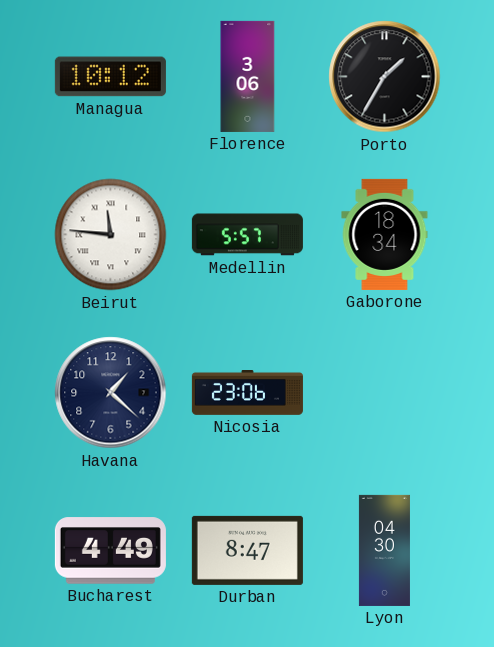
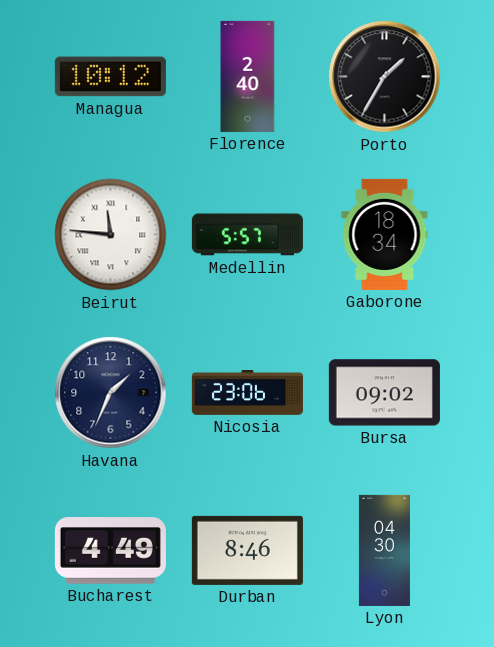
Florence: 3:06 -> 2:40 (248, 76)
Havana: 1:22 -> 1:34 (111, 393)
Bursa: none -> 09:02 (384, 393)
Durban: 8:47 -> 8:46 (247, 550)
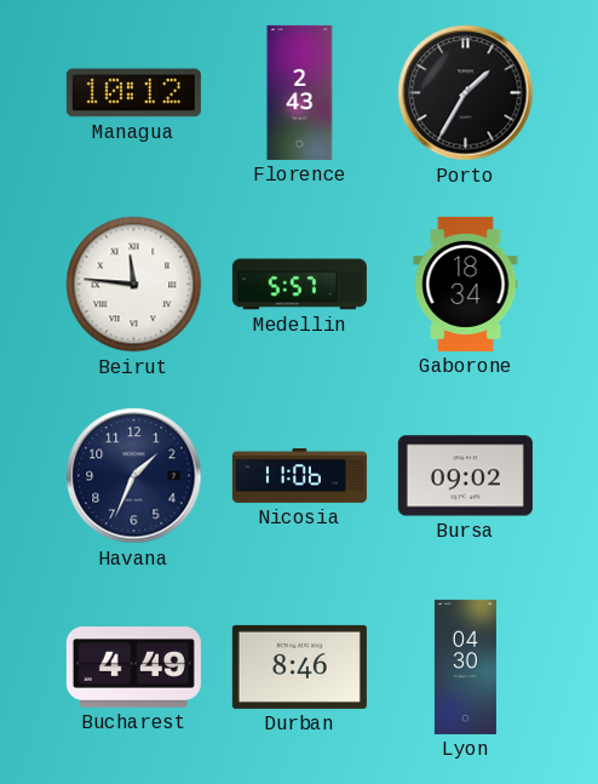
Florence: 2:40 -> 2:43 (300, 92)
Nicosia: 23:06 -> 11:06 (299, 476)
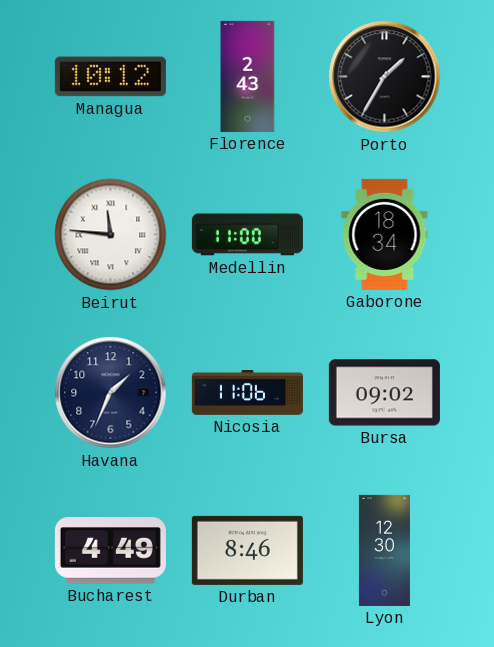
Medellin: 5:57 -> 11:00 (247, 235)
Lyon: 04:30 -> 12:30 (384, 550)
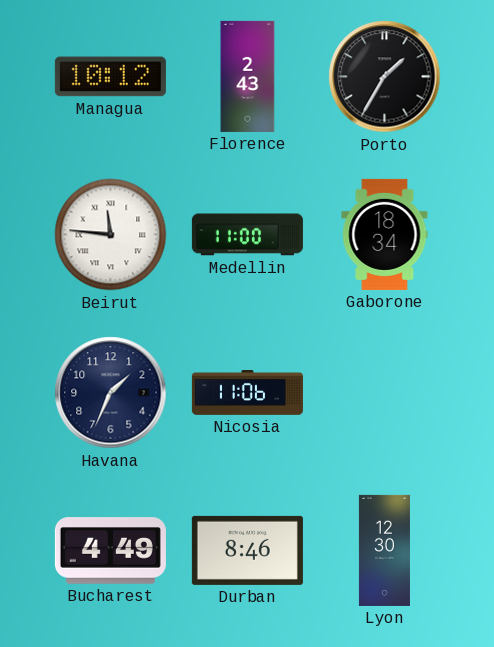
Bursa: 09:02 -> none (384, 393)
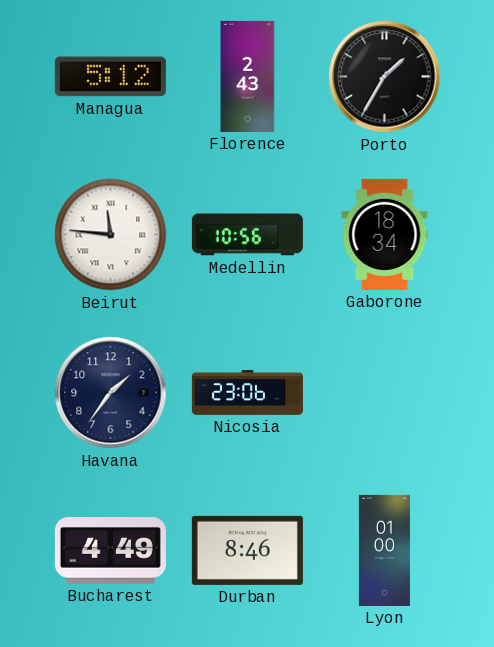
Managua: 10:12 -> 5:12 (110, 77)
Medellin: 11:00 -> 10:56 (247, 235)
Havana: 1:34 -> 1:36 (111, 393)
Nicosia: 11:06 -> 23:06 (247, 393)
Lyon: 12:30 -> 01:00 (384, 550)
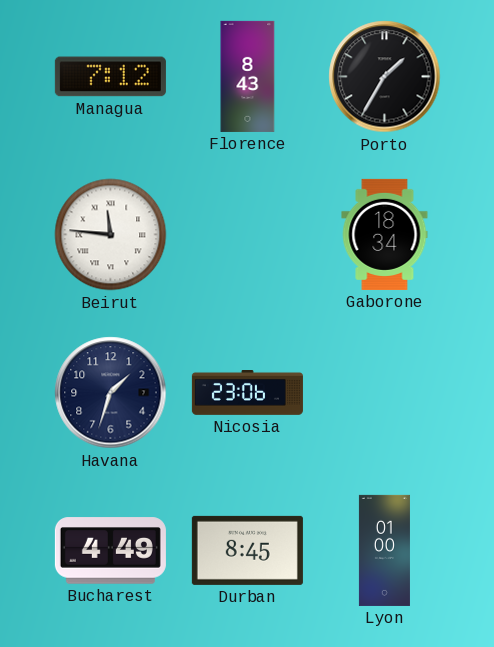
Managua: 5:12 -> 7:12 (110, 77)
Florence: 2:43 -> 8:43 (248, 76)
Medellin: 10:56 -> none (247, 235)
Havana: 1:36 -> 1:33 (111, 393)
Durban: 8:46 -> 8:45 (247, 550)
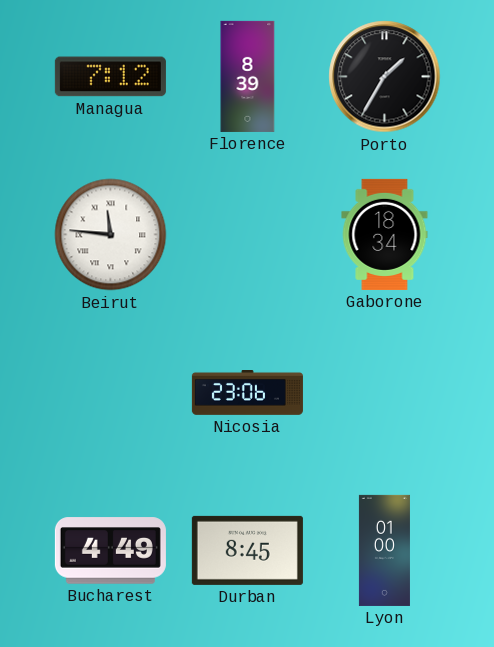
Florence: 8:43 -> 8:39 (248, 76)
Havana: 1:33 -> none (111, 393)
